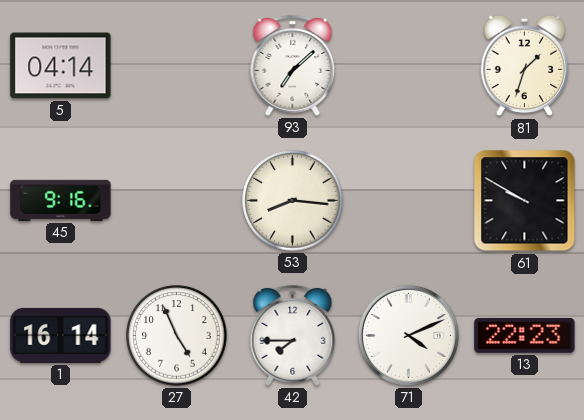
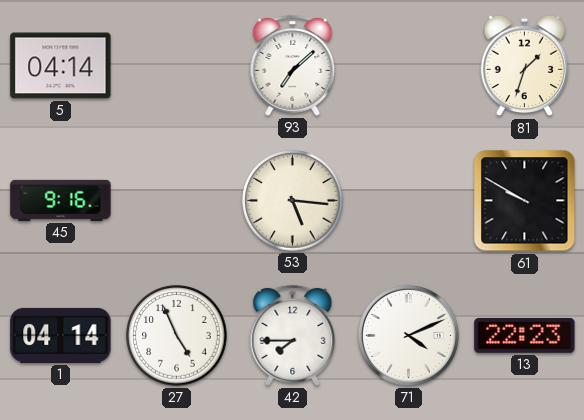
53: 8:16 -> 5:16 (293, 201)
1: 16:14 -> 04:14 (61, 335)
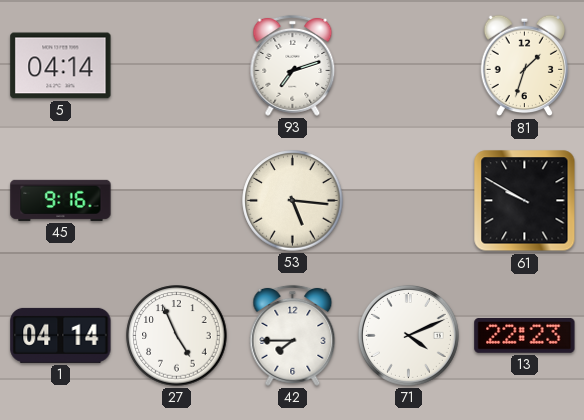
93: 7:08 -> 7:12 (293, 65)
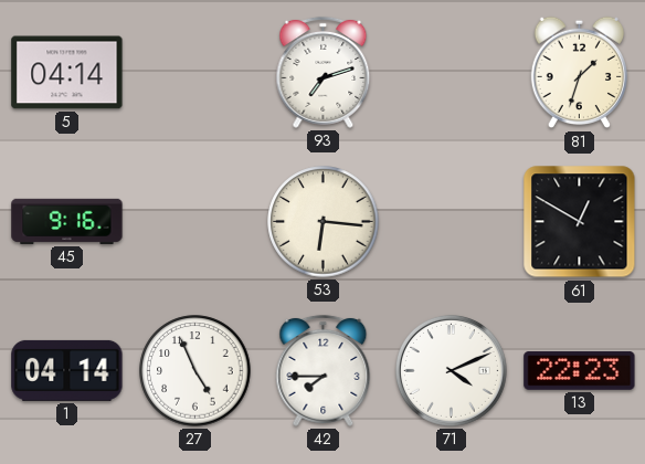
53: 5:16 -> 6:16 (324, 222)
61: 9:50 -> 12:50 (580, 222)
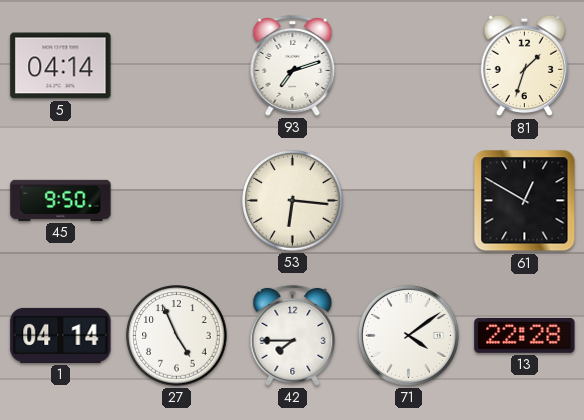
45: 9:16 -> 9:50 (61, 200)
71: 4:11 -> 4:09 (408, 335)
13: 22:23 -> 22:28 (525, 335)
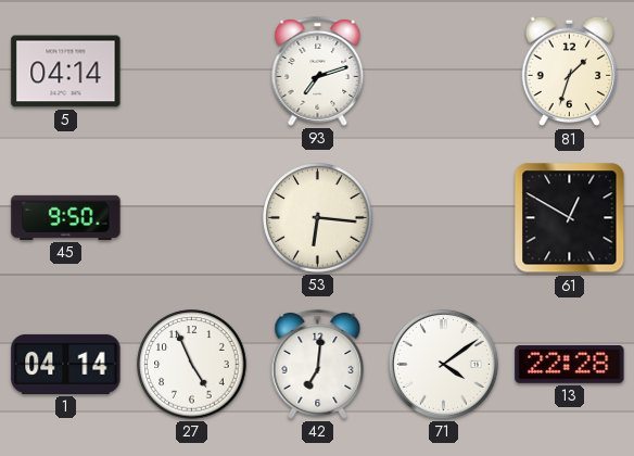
42: 7:45 -> 7:01 (318, 364)
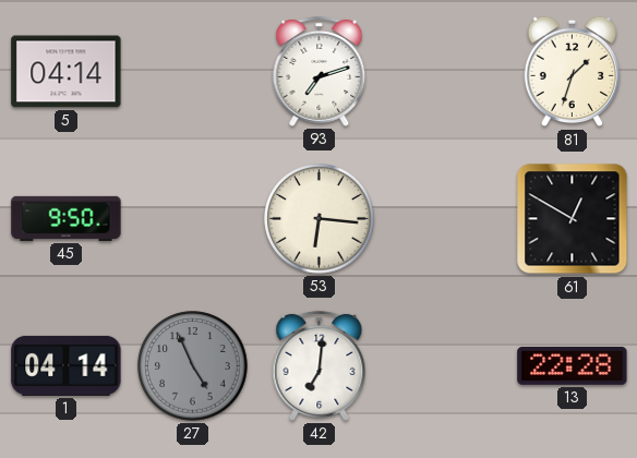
27 dial: white -> grey (193, 366)
71: 4:09 -> none (443, 364)
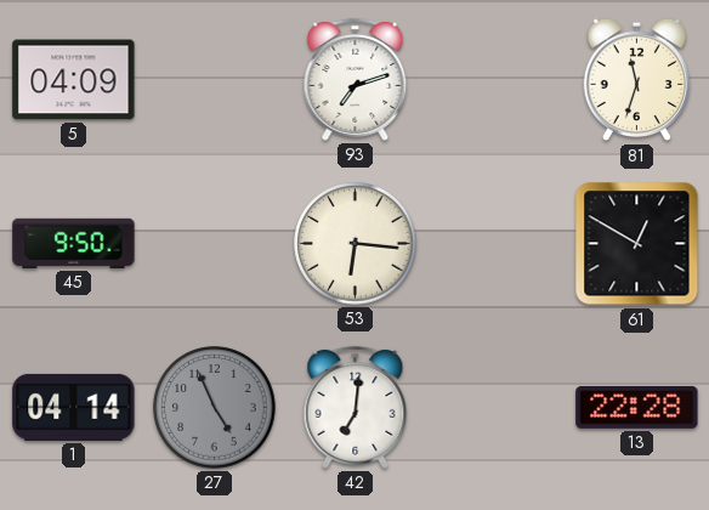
5: 04:14 -> 04:09 (74, 80)
81: 1:33 -> 11:33 (636, 80)
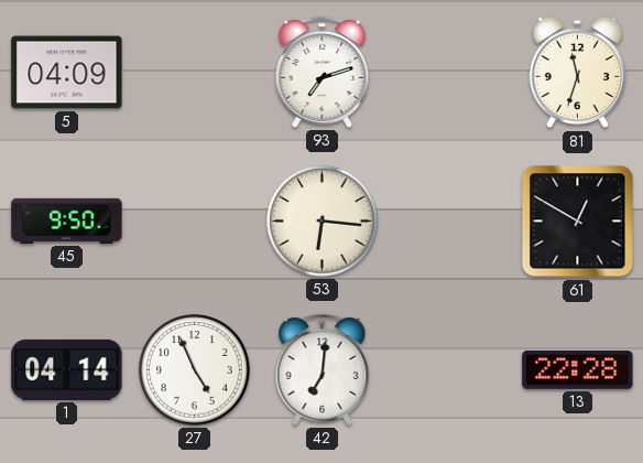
27 dial: grey -> white (195, 370)
